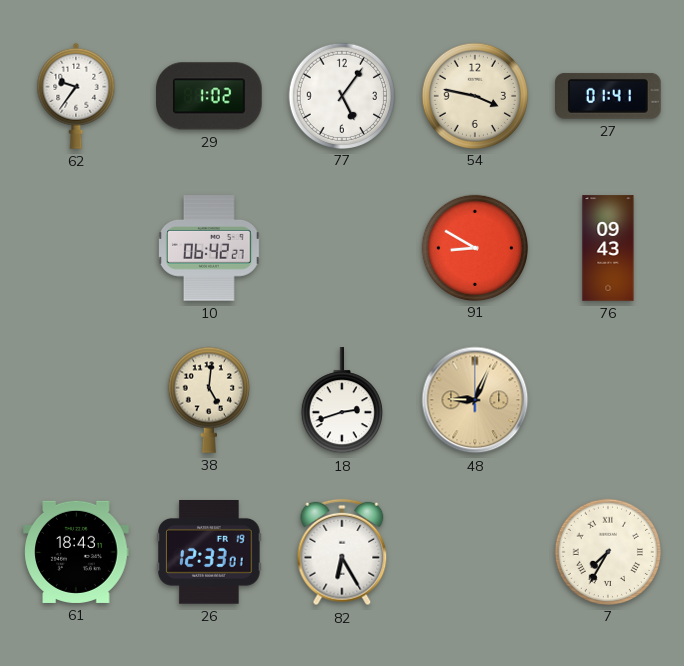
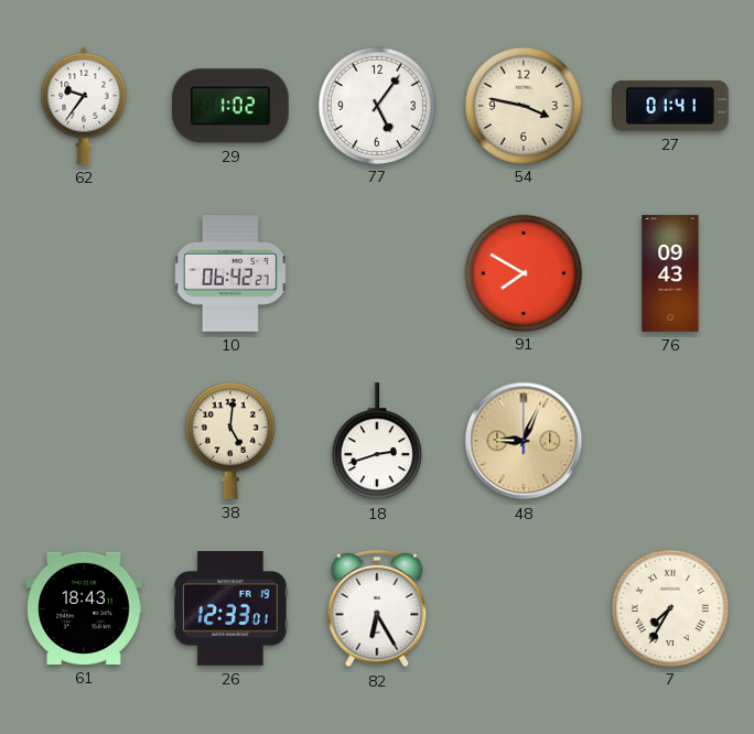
91: 8:50 -> 7:50 (523, 272)
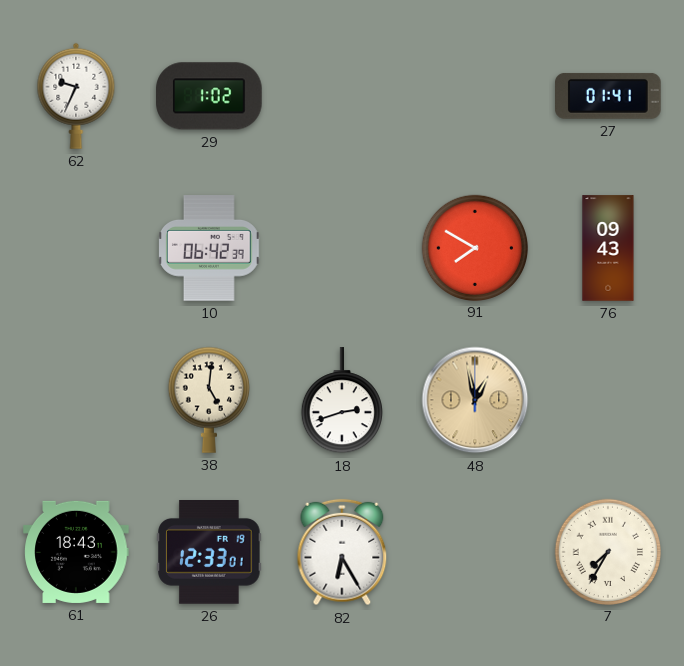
62: 9:36 -> 9:34 (76, 96)
77: 5:06 -> none (376, 105)
54: 3:47 -> none (523, 105)
10: 06:42:27 -> 06:42:39 (210, 248)
48: 9:04 -> 12:58 (475, 400)
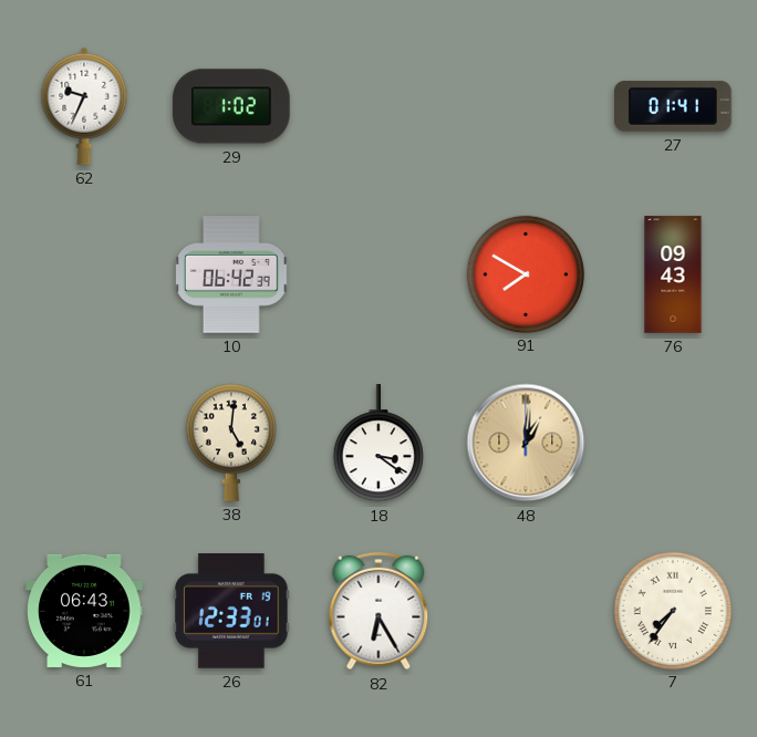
18: 2:42 -> 3:21 (378, 444)
48: 12:58 -> 1:01 (526, 443)
61: 18:43 -> 06:43 (84, 611)
7: 7:35 -> 7:36 (672, 610)
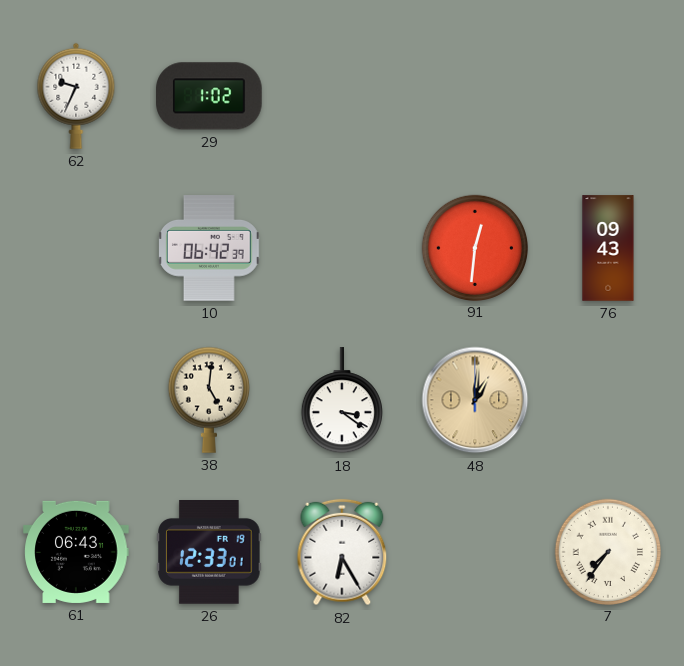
27: 01:41 -> none (674, 106)
91: 7:50 -> 12:31 (474, 247)
